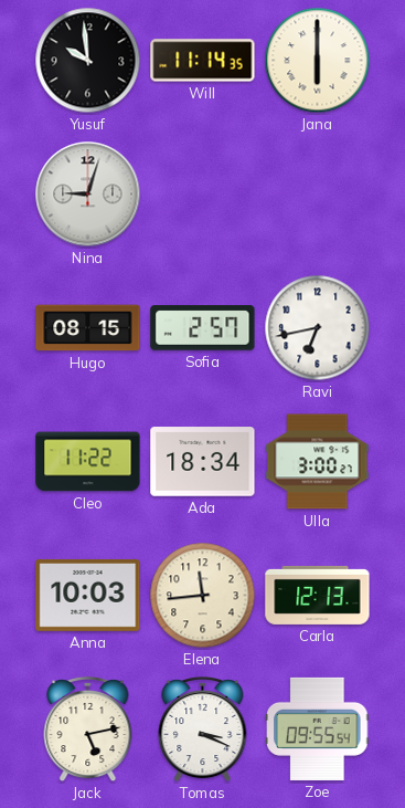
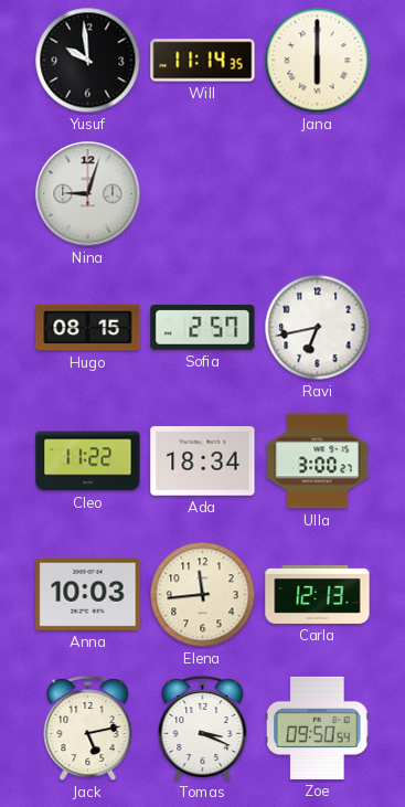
Zoe: 09:55 -> 09:50 (318, 728)
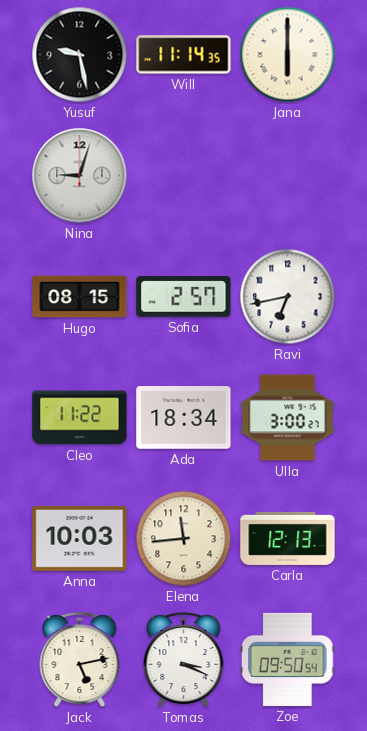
Yusuf: 9:59 -> 9:28 (80, 55)
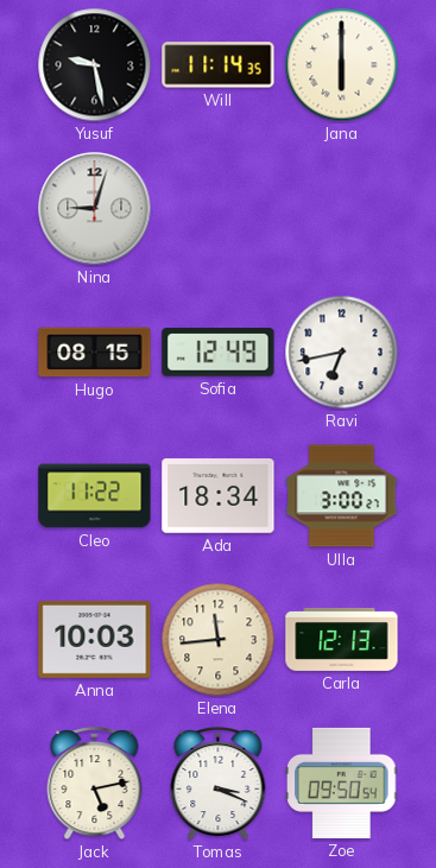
Sofia: 2:57 -> 12:49 (219, 353)
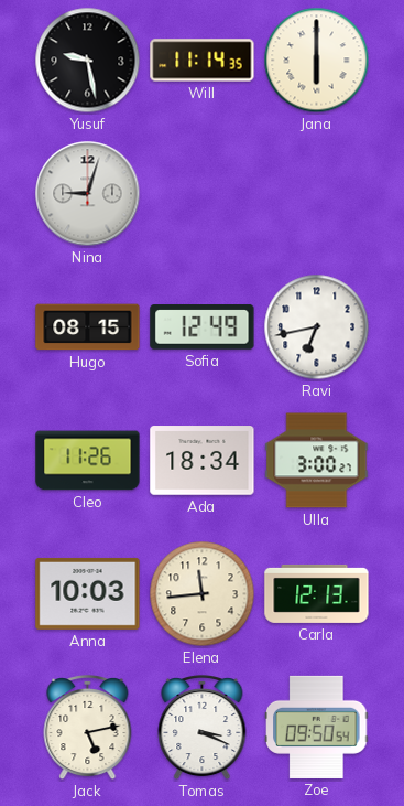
Cleo: 11:22 -> 11:26 (88, 461)
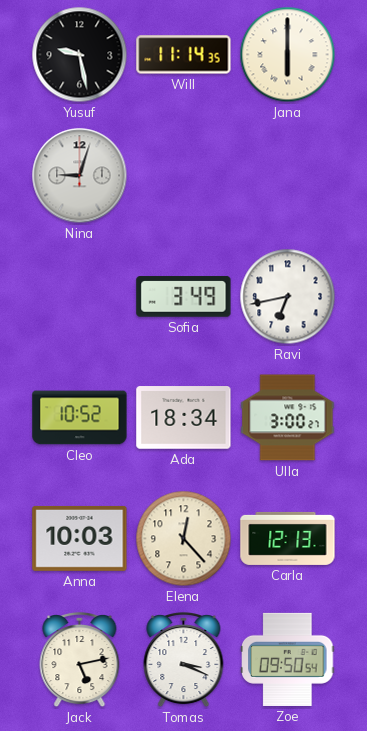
Hugo: 08:15 -> none (88, 327)
Sofia: 12:49 -> 3:49 (184, 297)
Cleo: 11:26 -> 10:52 (80, 418)
Elena: 11:44 -> 12:23 (184, 539)
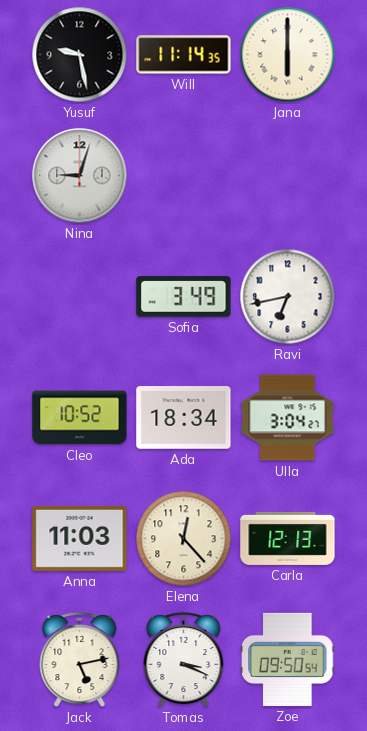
Ulla: 3:00 -> 3:04 (288, 418)
Anna: 10:03 -> 11:03 (80, 538)
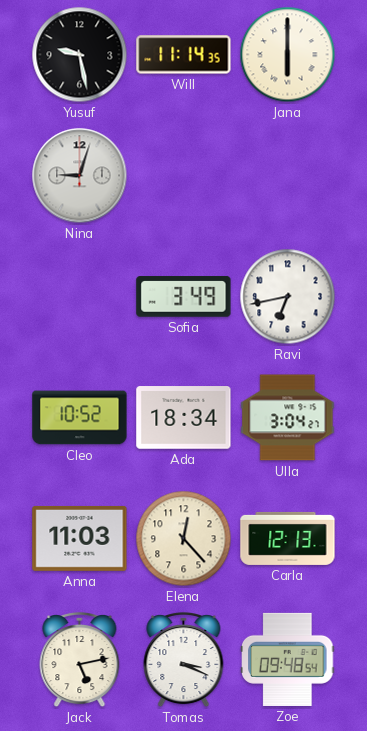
Zoe: 09:50 -> 09:48 (288, 659)
